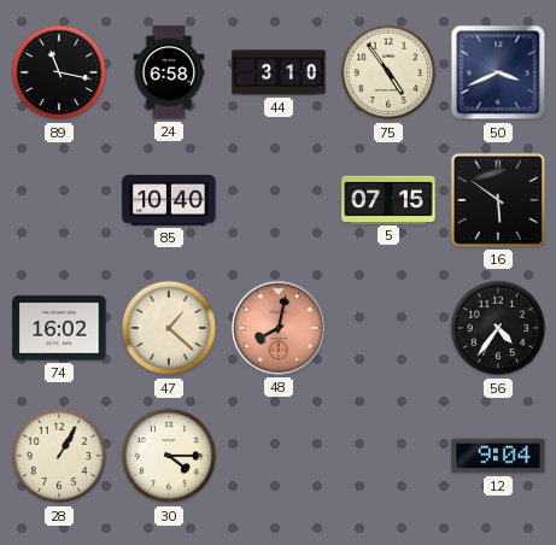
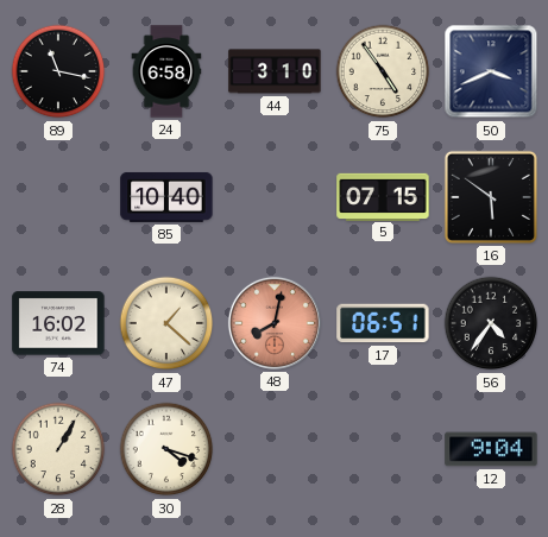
17: none -> 06:51 (383, 323)
30: 4:15 -> 4:18 (166, 449)
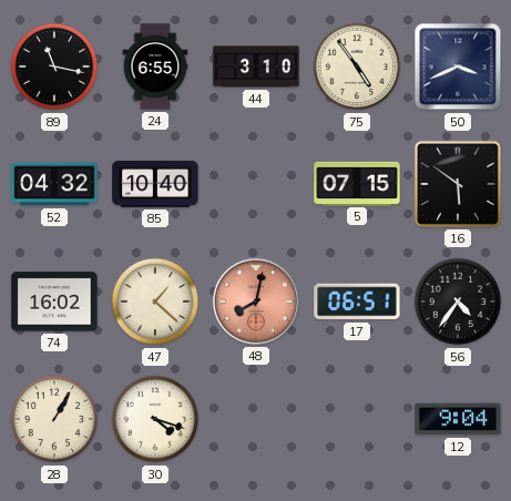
24: 6:58 -> 6:55 (155, 67)
52: none -> 04:32 (54, 184)
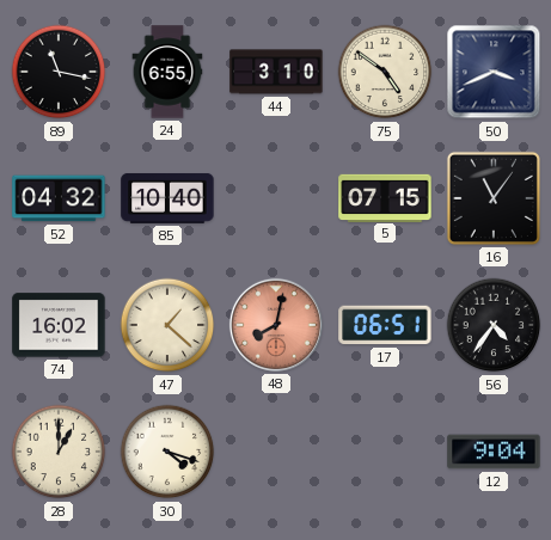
75: 4:54 -> 4:51 (385, 72)
16: 5:51 -> 11:06 (494, 198)
28: 1:05 -> 1:00 (59, 452)
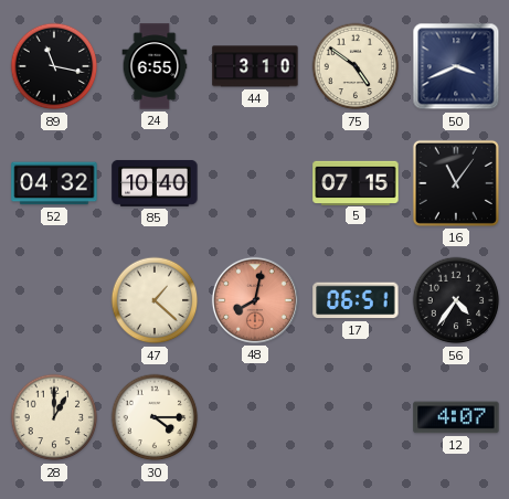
74: 16:02 -> none (59, 325)
30: 4:18 -> 4:15 (155, 417)
12: 9:04 -> 4:07 (456, 417)
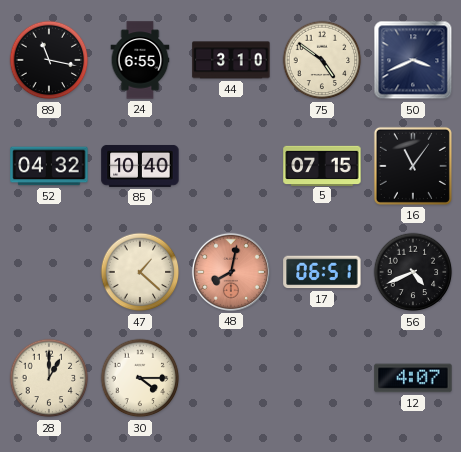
56: 4:36 -> 4:41 (413, 272)
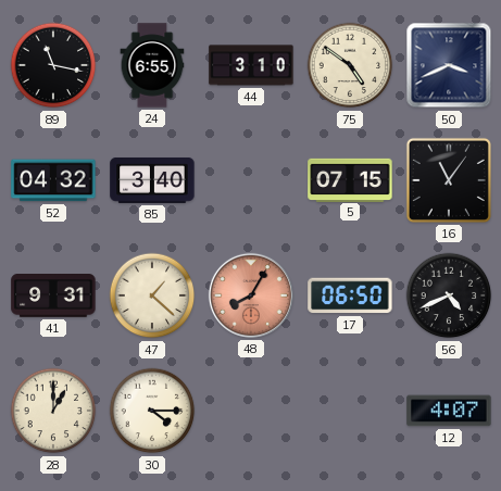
85: 10:40 -> 3:40 (152, 180)
41: none -> 9:31 (53, 295)
48: 8:02 -> 8:05 (251, 295)
17: 06:51 -> 06:50 (350, 295)
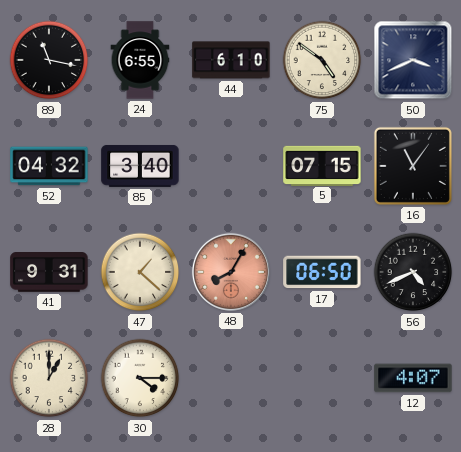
44: 3:10 -> 6:10 (231, 60)
